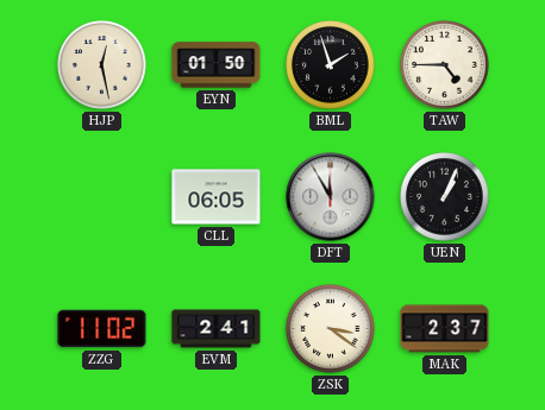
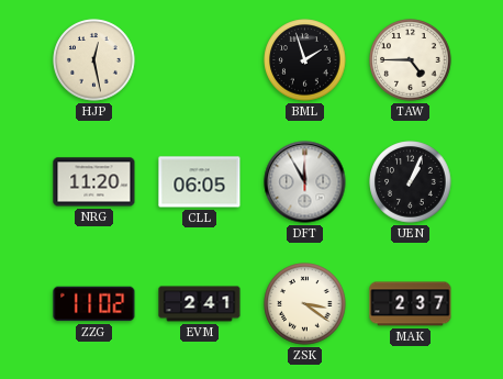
EYN: 01:50 -> none (217, 65)
NRG: none -> 11:20 (94, 182)
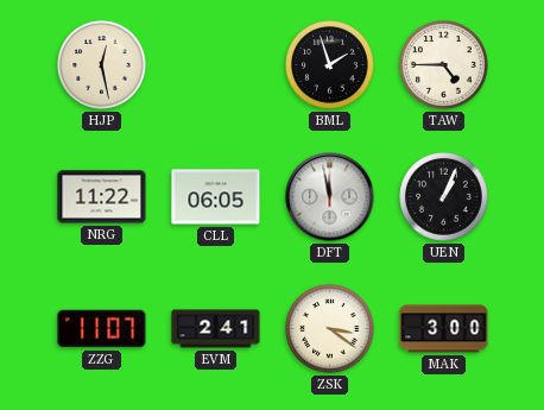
NRG: 11:20 -> 11:22 (102, 197)
DFT: 11:55 -> 11:58 (330, 197)
ZZG: 11:02 -> 11:07 (102, 329)
MAK: 2:37 -> 3:00 (444, 329)
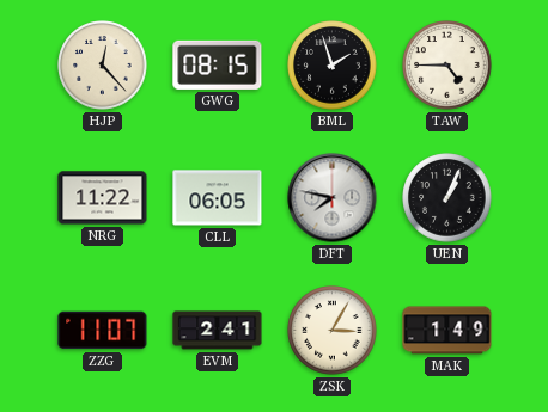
HJP: 12:28 -> 12:23 (103, 66)
GWG: none -> 08:15 (218, 64)
DFT: 11:58 -> 7:47 (333, 198)
ZSK: 3:21 -> 3:05 (333, 331)
MAK: 3:00 -> 1:49 (447, 331)
